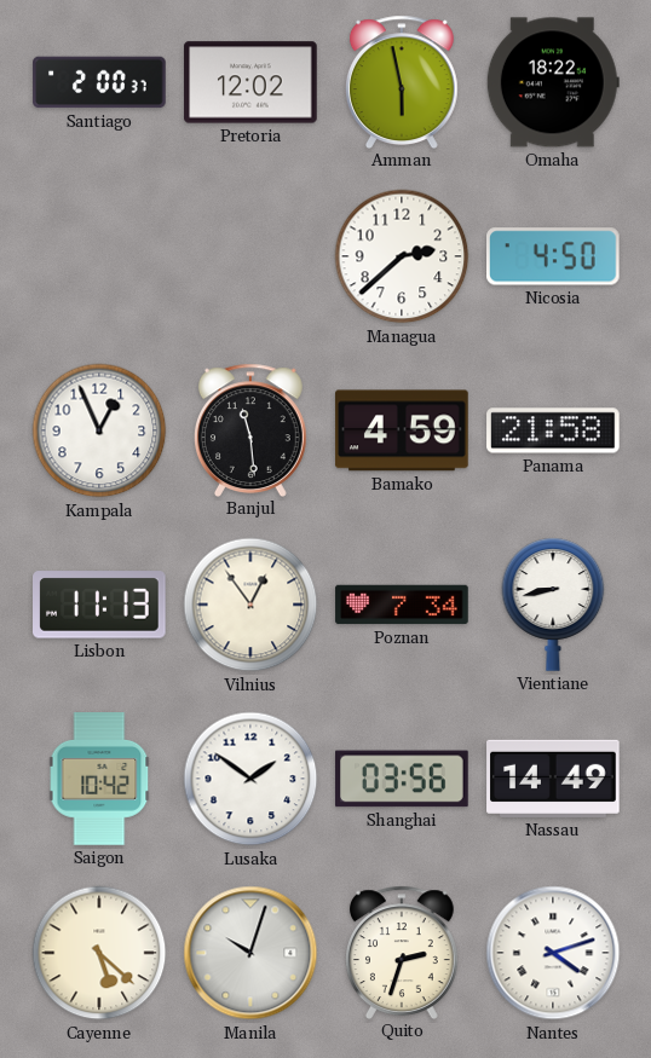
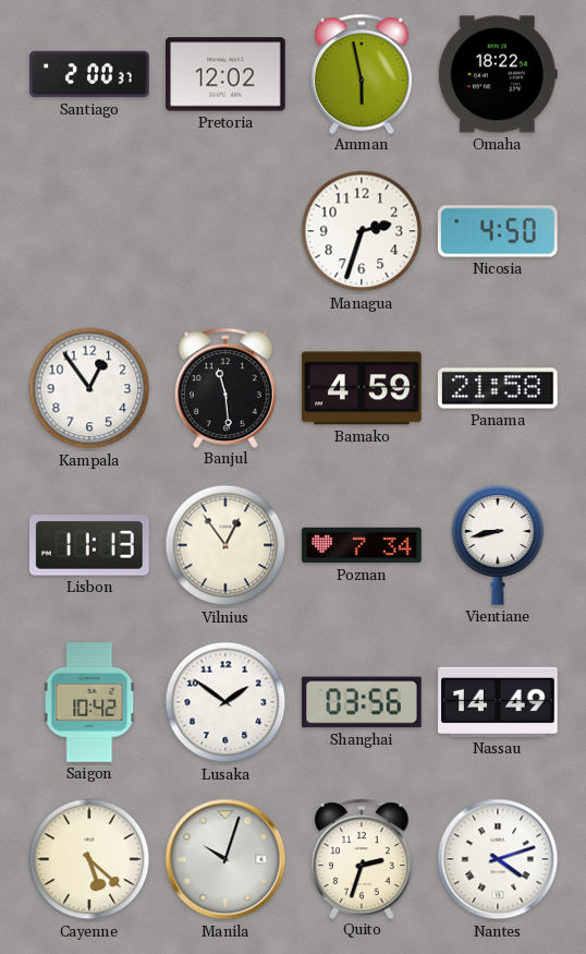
Managua: 2:38 -> 2:33 (362, 231)
Kampala: 12:56 -> 12:54 (89, 388)
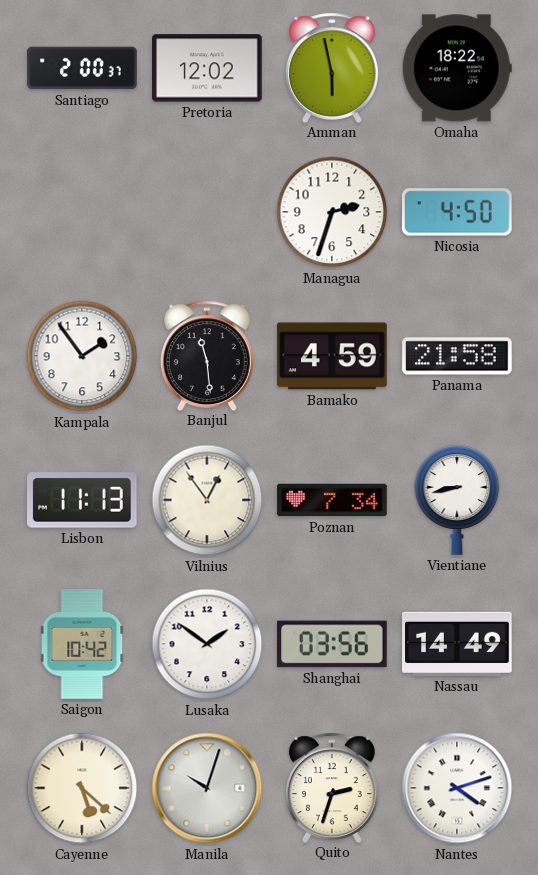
Kampala: 12:54 -> 1:54 (82, 356)
